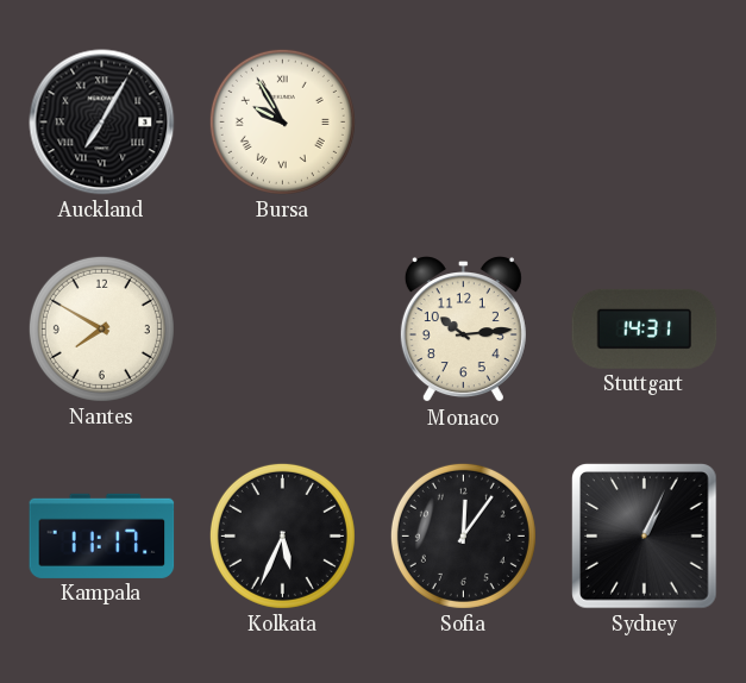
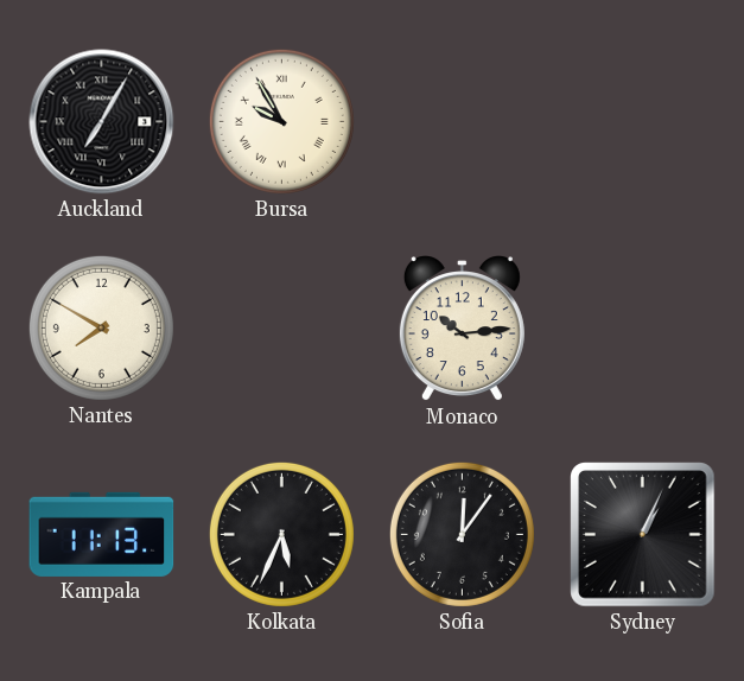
Stuttgart: 14:31 -> none (645, 328)
Kampala: 11:17 -> 11:13 (102, 534)
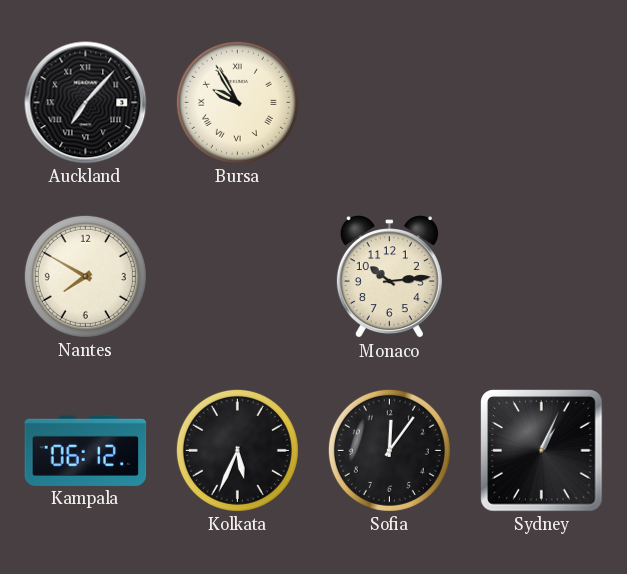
Auckland: 7:05 -> 7:07 (86, 103)
Kampala: 11:13 -> 06:12 (86, 450)
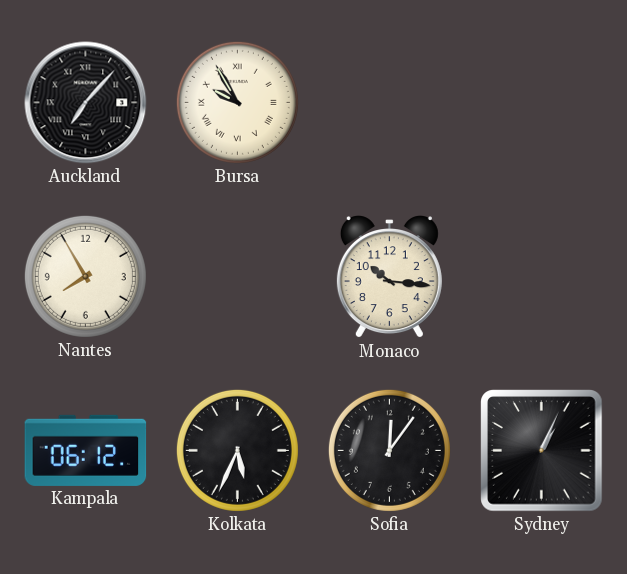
Nantes: 7:50 -> 7:55 (85, 276)
Monaco: 10:14 -> 10:16 (389, 277)
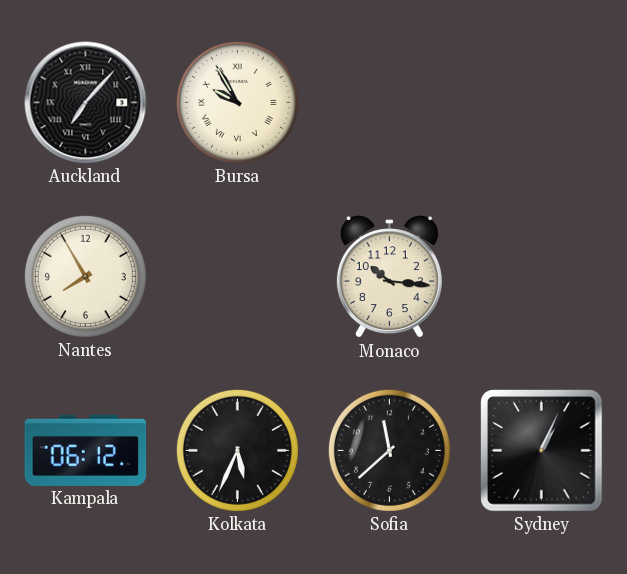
Sofia: 12:06 -> 11:38 (389, 450)
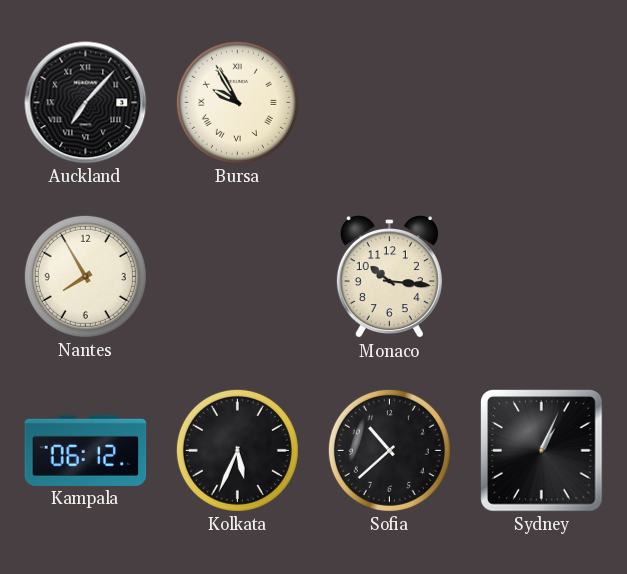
Sofia: 11:38 -> 10:38 (389, 450)
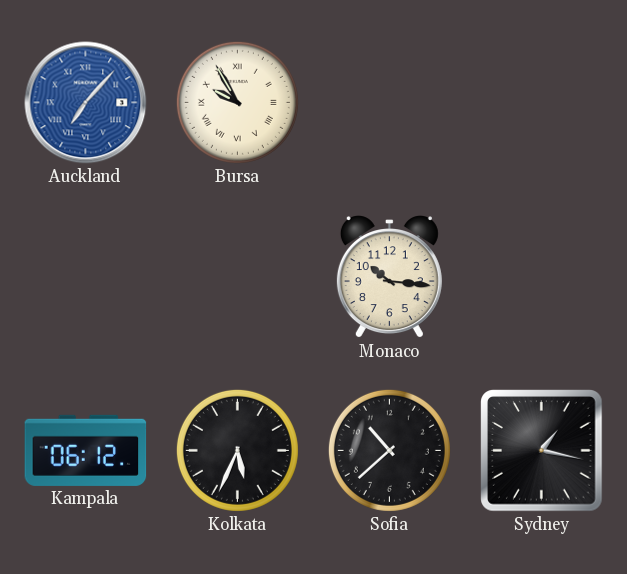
Auckland dial: black -> blue (86, 103)
Nantes: 7:55 -> none (85, 276)
Sydney: 1:04 -> 1:17 (542, 451)
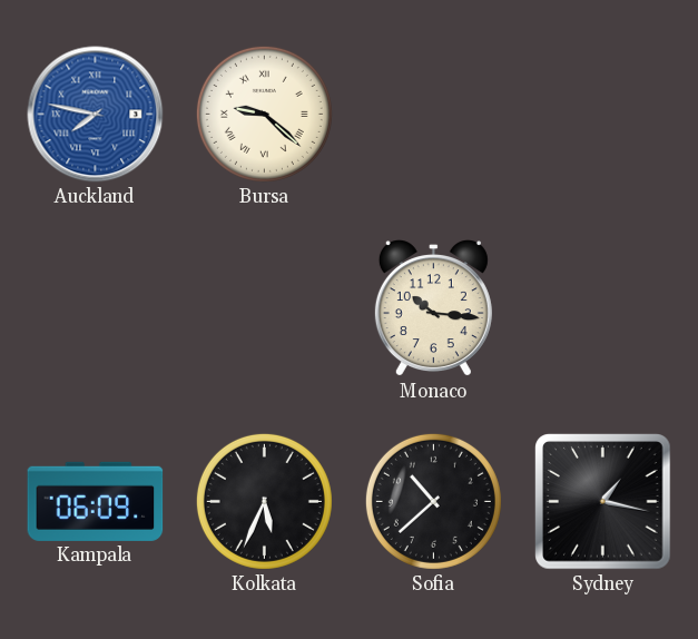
Auckland: 7:07 -> 7:47 (96, 115)
Bursa: 9:55 -> 9:22 (264, 114)
Kampala: 06:12 -> 06:09 (96, 501)
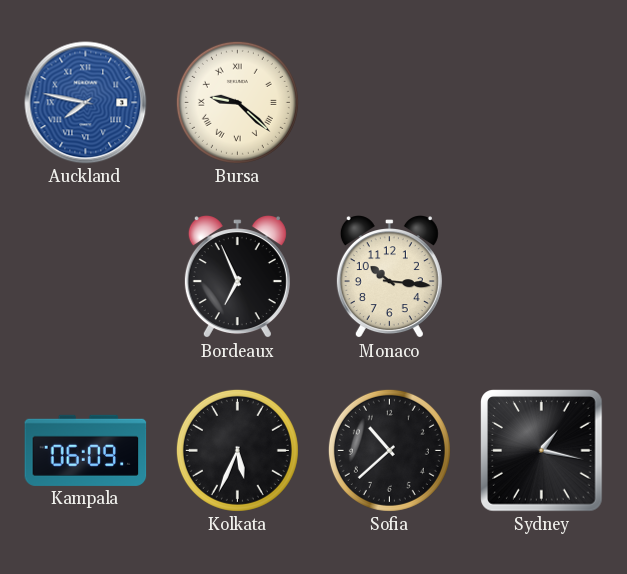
Bordeaux: none -> 6:56 (237, 277)
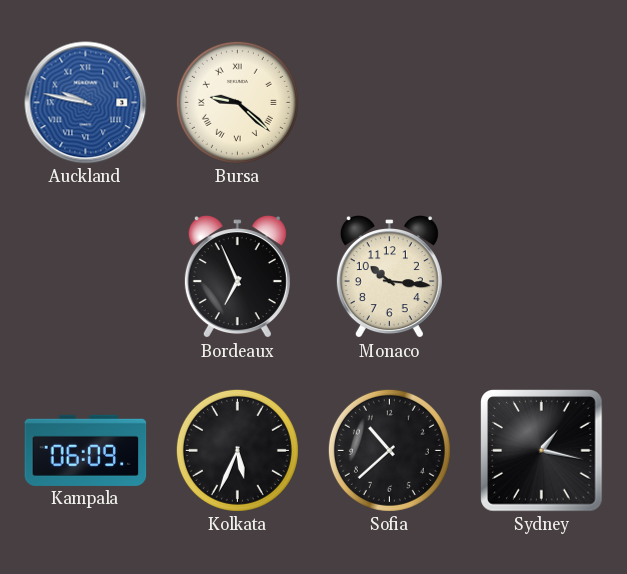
Auckland: 7:47 -> 9:47 (86, 103)
